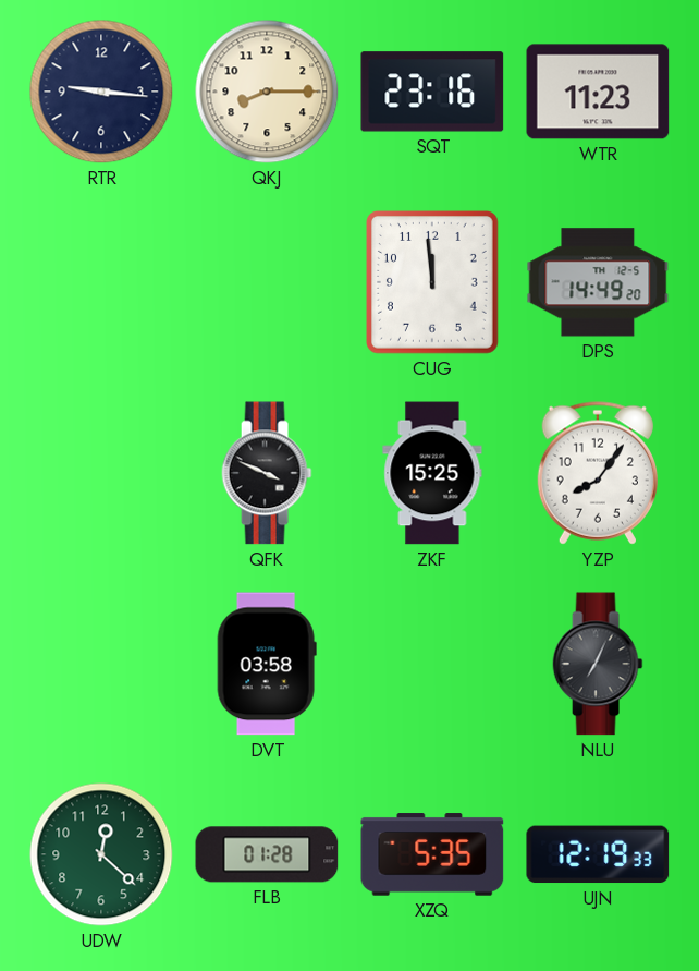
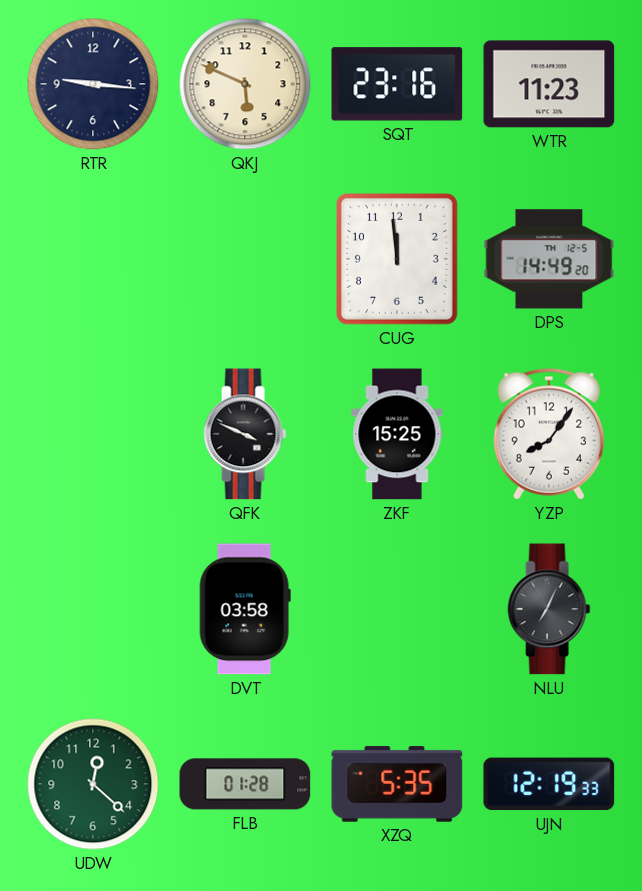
QKJ: 8:15 -> 5:49 (245, 84)
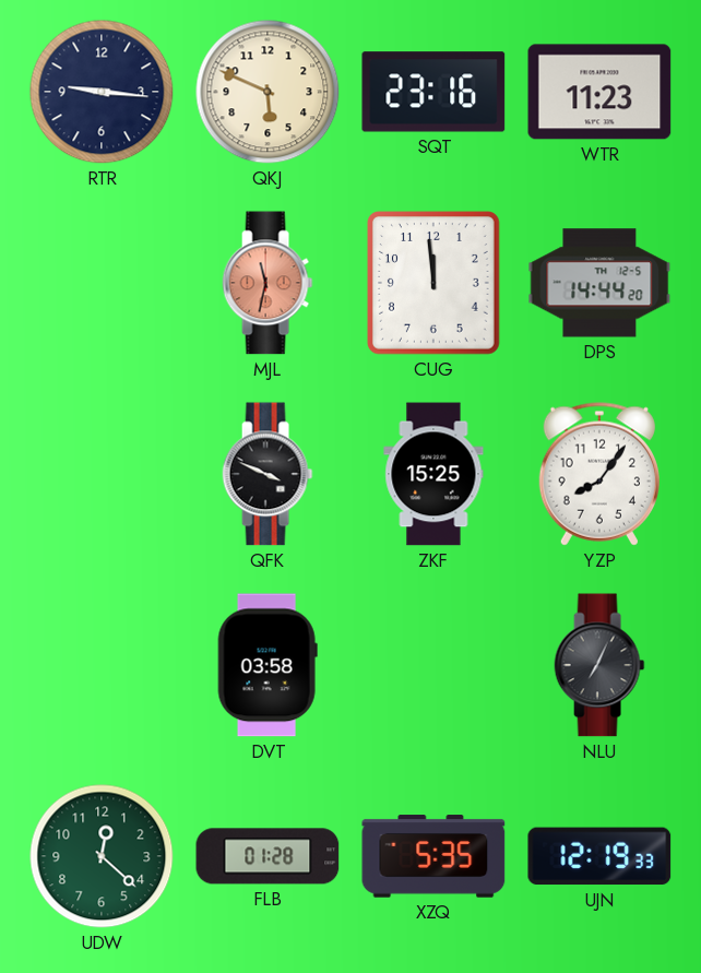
MJL: none -> 11:32 (268, 283)
DPS: 14:49 -> 14:44 (599, 283)
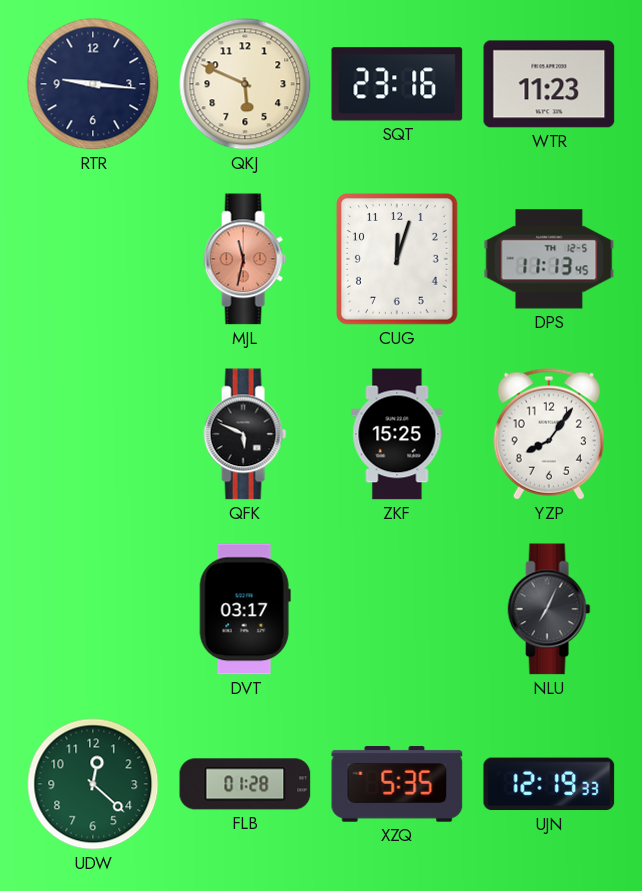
CUG: 11:59 -> 12:03 (398, 260)
DPS: 14:44 -> 11:13 (549, 259)
QFK: 3:49 -> 5:49 (245, 434)
DVT: 03:58 -> 03:17 (245, 609)
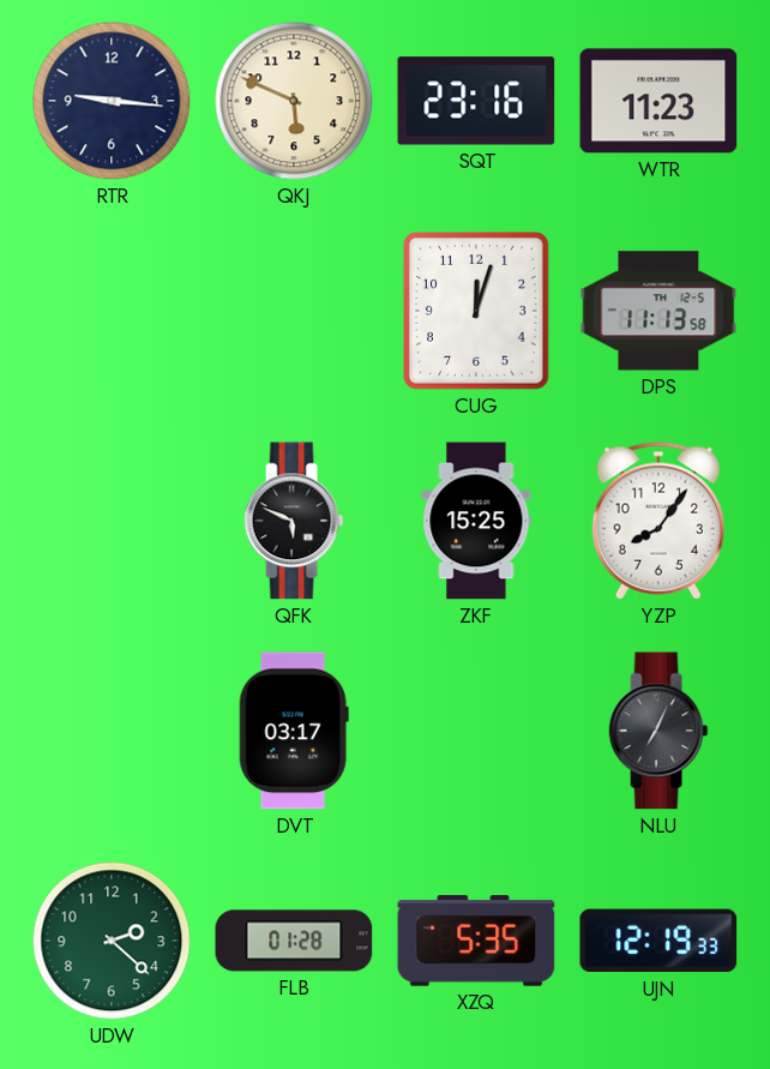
MJL: 11:32 -> none (245, 259)
DPS: 11:13:45 -> 11:13:58 (658, 311)
UDW: 12:22 -> 2:22 (112, 941)
